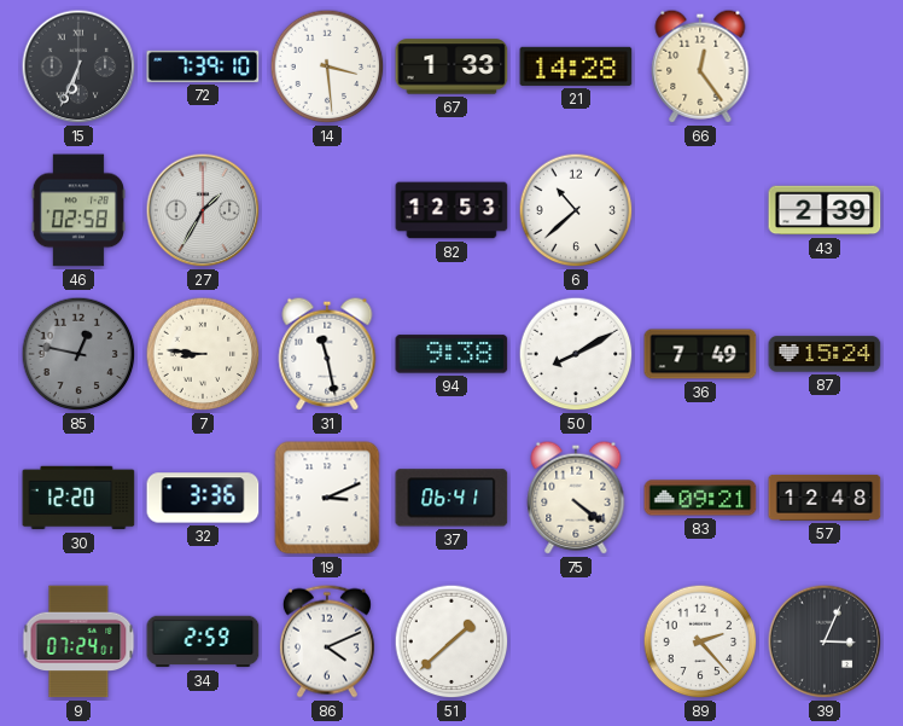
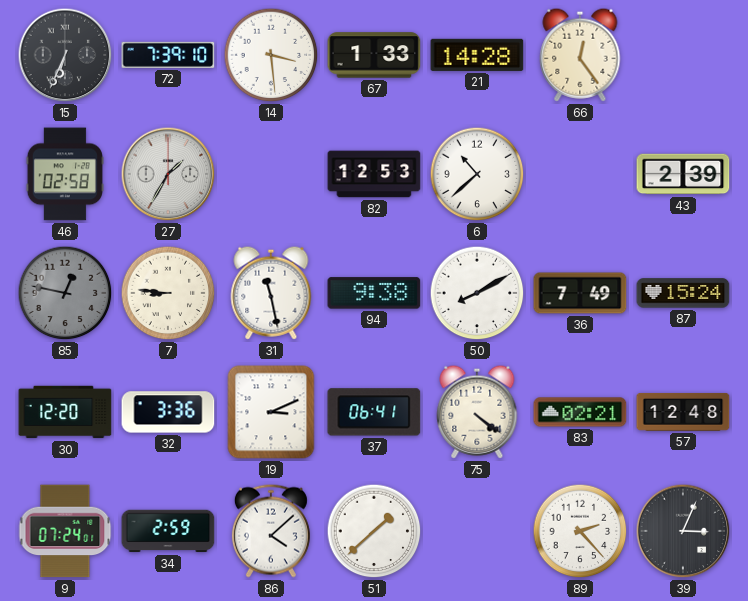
83: 09:21 -> 02:21 (580, 412)
86: 4:11 -> 4:08 (271, 531)
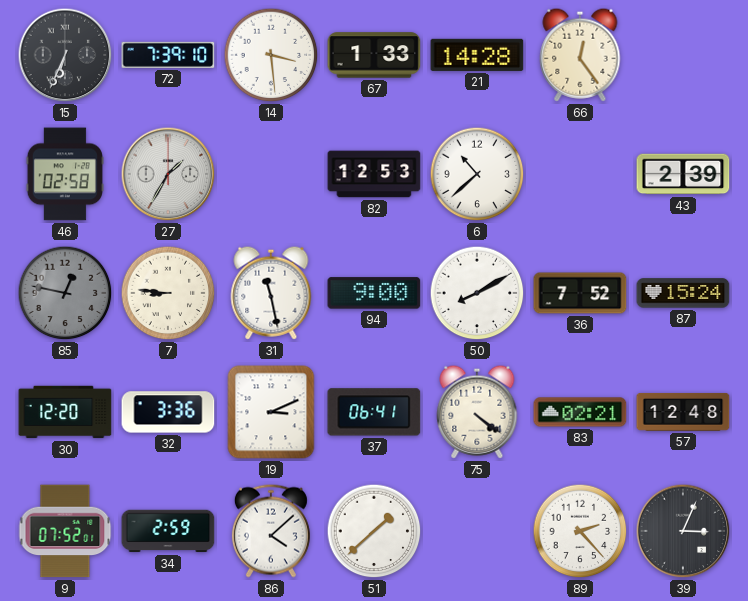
94: 9:38 -> 9:00 (374, 293)
36: 7:49 -> 7:52 (580, 293)
9: 07:24 -> 07:52 (65, 531)
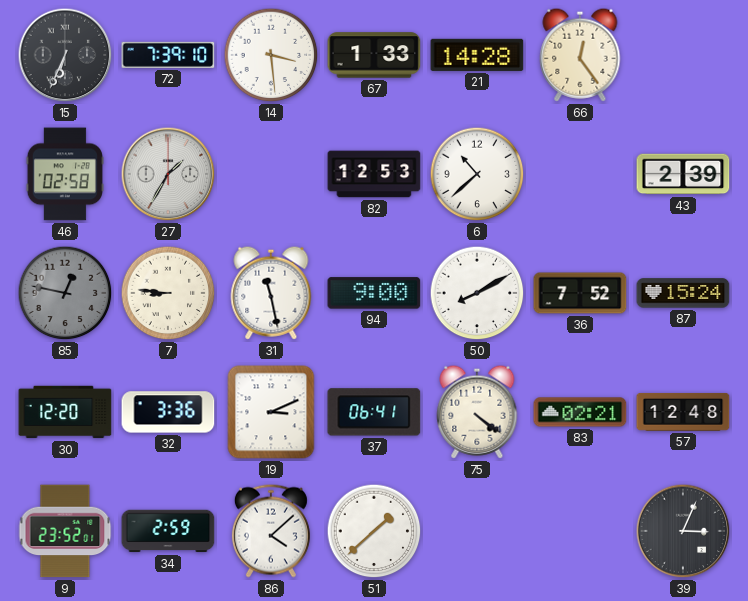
9: 07:52 -> 23:52 (65, 531)
89: 2:23 -> none (580, 531)
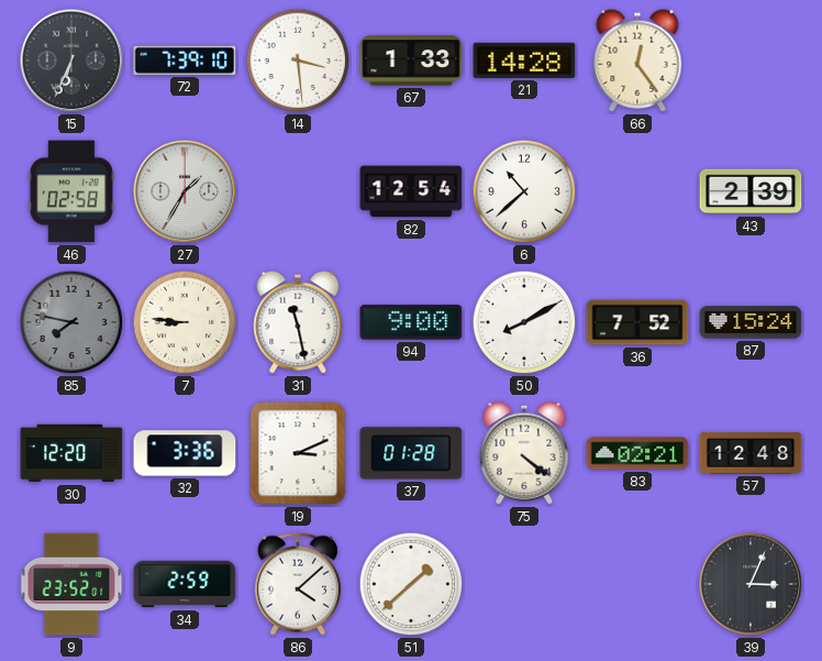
82: 12:53 -> 12:54 (411, 191)
85: 12:47 -> 7:47 (71, 322)
37: 06:41 -> 01:28 (411, 453)
